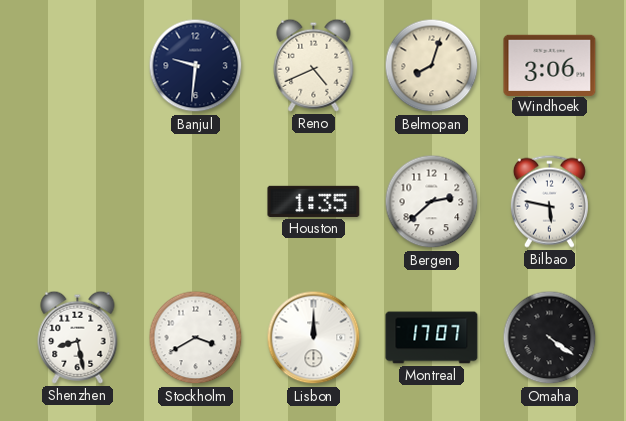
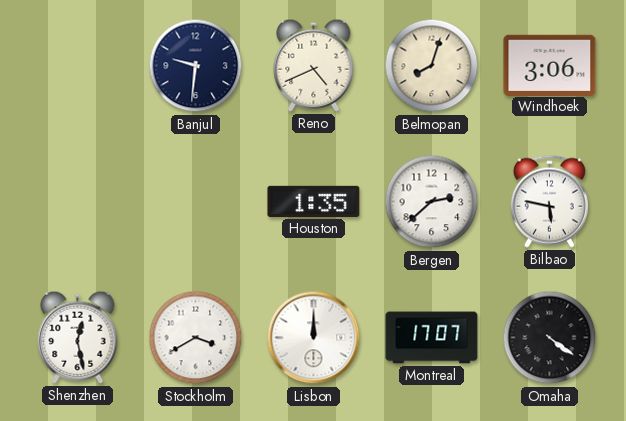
Shenzhen: 8:28 -> 12:28 (78, 337)
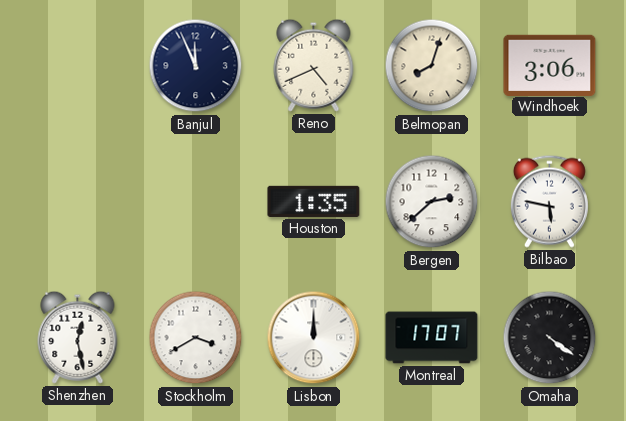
Banjul: 9:31 -> 11:56 (196, 66)
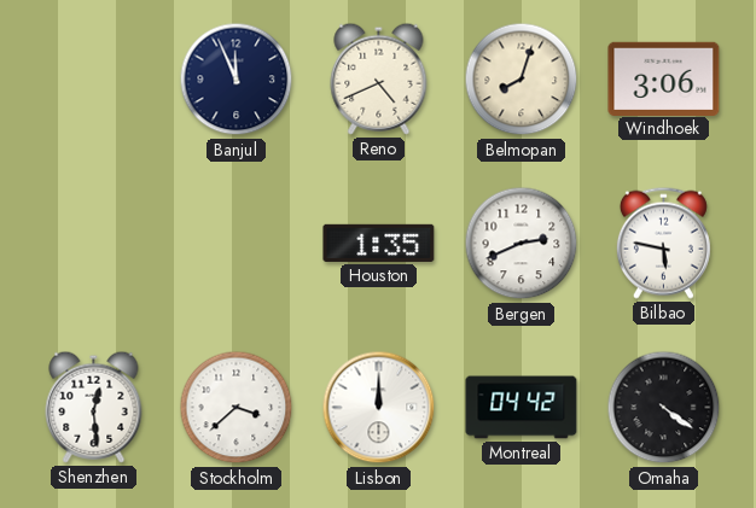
Bergen: 2:38 -> 2:41 (522, 244)
Shenzhen: 12:28 -> 12:29 (94, 407)
Stockholm: 3:40 -> 3:38 (237, 408)
Montreal: 17:07 -> 04:42 (522, 408)
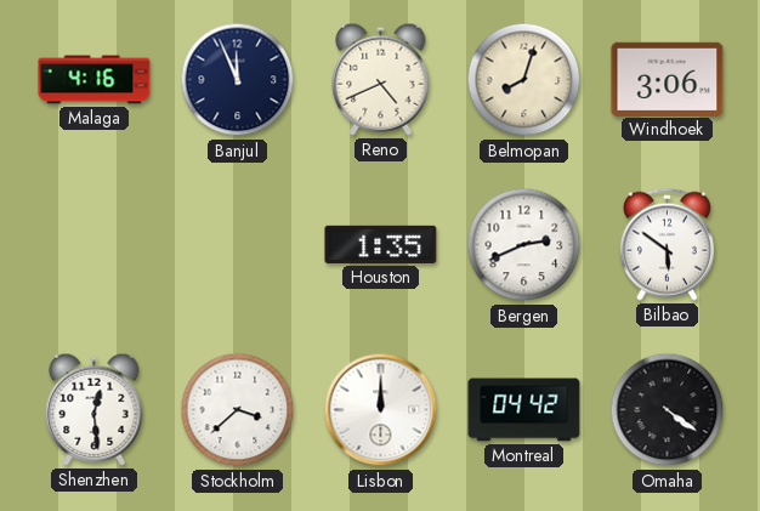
Malaga: none -> 4:16 (95, 80)
Bilbao: 5:47 -> 5:51 (667, 244)
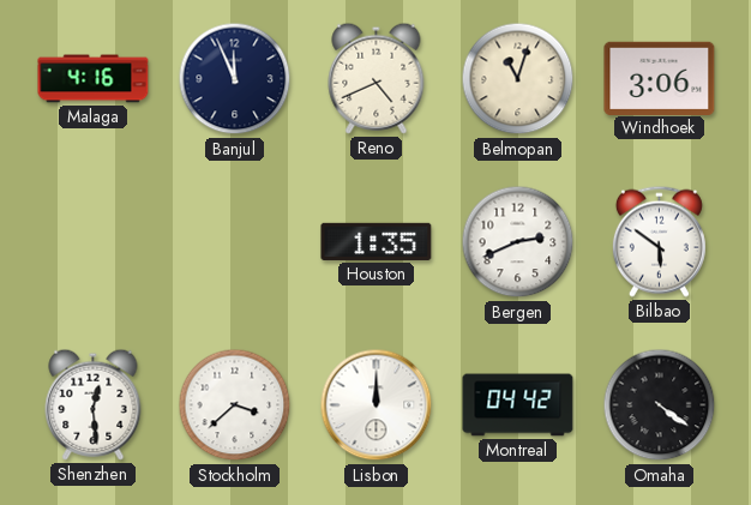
Belmopan: 8:03 -> 11:03 (518, 79)
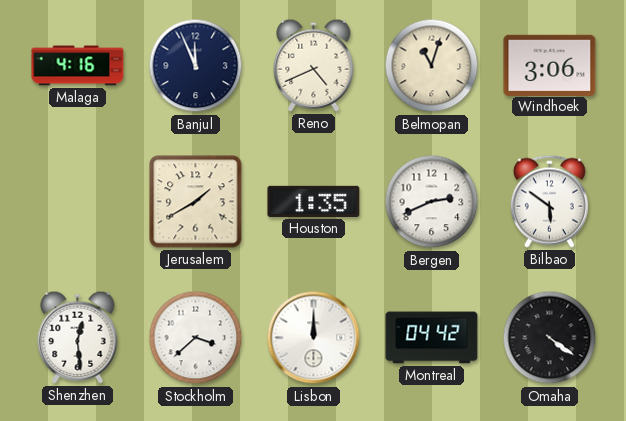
Jerusalem: none -> 1:40 (196, 202)
